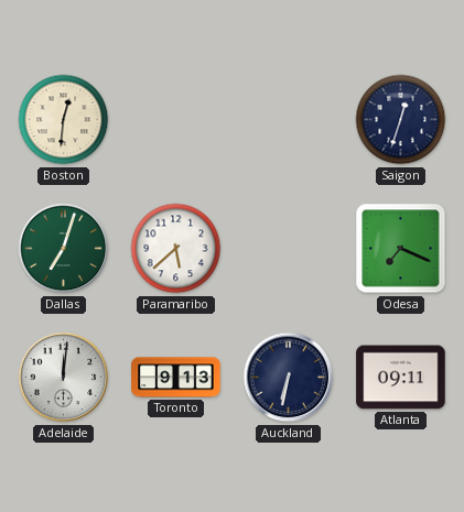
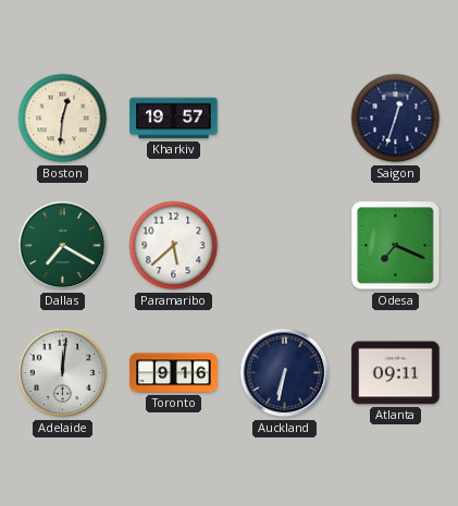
Kharkiv: none -> 19:57 (174, 119)
Dallas: 7:03 -> 7:20 (63, 246)
Toronto: 9:13 -> 9:16 (174, 373)
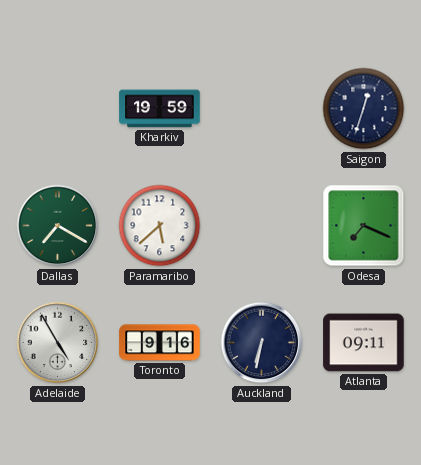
Boston: 12:31 -> none (63, 119)
Kharkiv: 19:57 -> 19:59 (160, 109)
Adelaide: 12:01 -> 4:55 (58, 343)
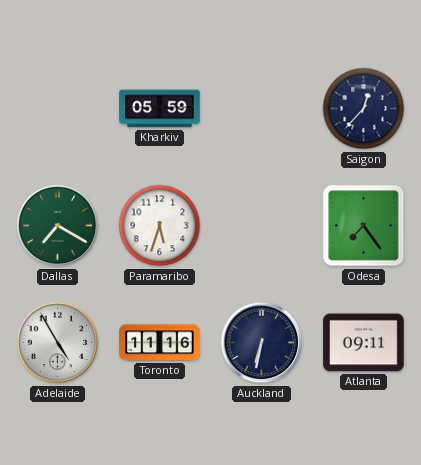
Kharkiv: 19:59 -> 05:59 (160, 109)
Saigon: 12:33 -> 12:37 (364, 109)
Paramaribo: 5:38 -> 5:33 (160, 226)
Odesa: 7:19 -> 7:24 (364, 226)
Toronto: 9:16 -> 11:16 (160, 343)
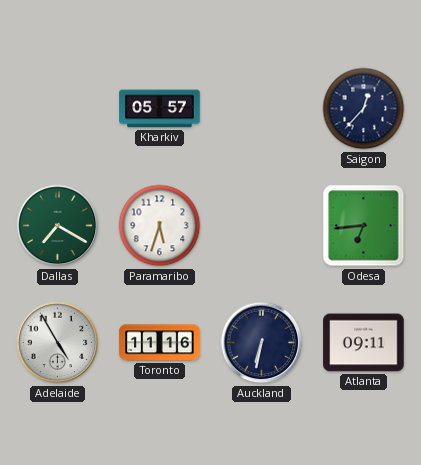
Kharkiv: 05:59 -> 05:57 (160, 109)
Odesa: 7:24 -> 6:44 (364, 226)
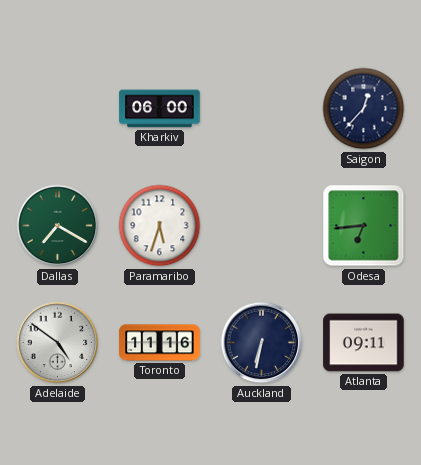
Kharkiv: 05:57 -> 06:00 (160, 109)
Adelaide: 4:55 -> 4:51 (58, 343)
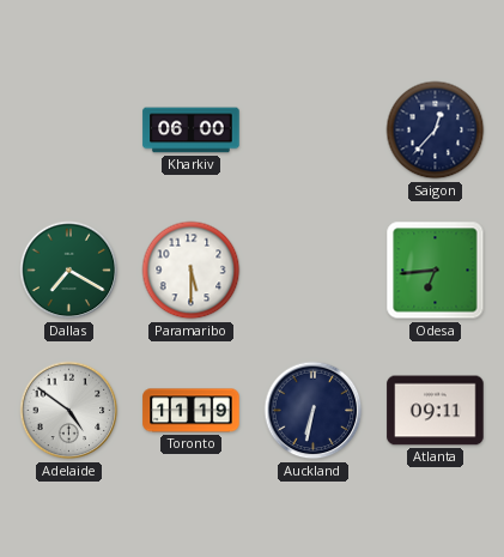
Paramaribo: 5:33 -> 5:30 (192, 271)
Toronto: 11:16 -> 11:19 (192, 411)
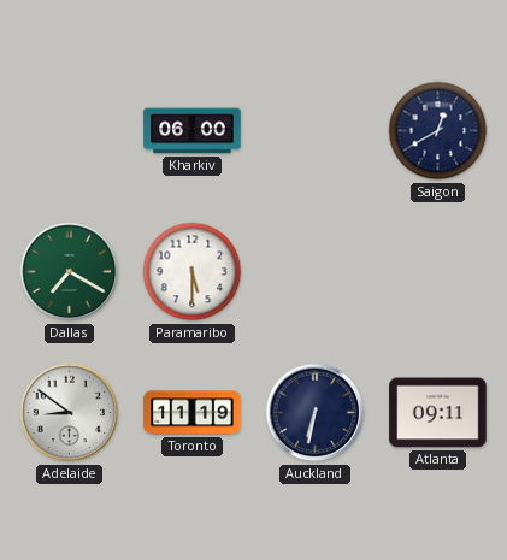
Saigon: 12:37 -> 12:40 (438, 131)
Odesa: 6:44 -> none (436, 271)
Adelaide: 4:51 -> 8:51 (70, 413)
